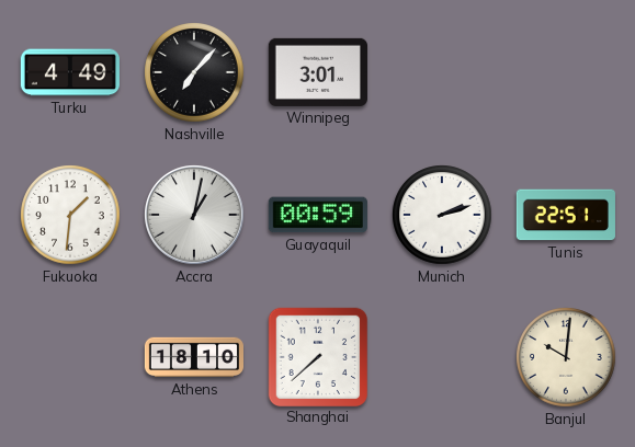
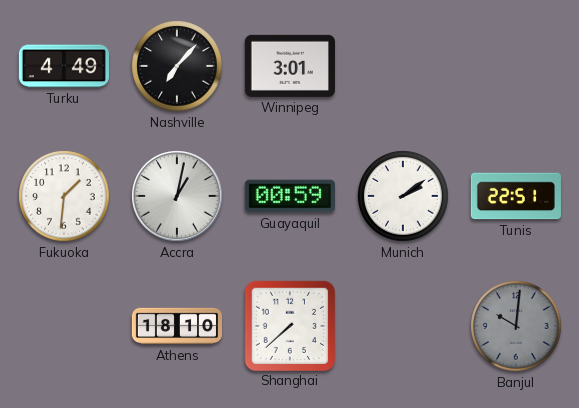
Munich: 2:12 -> 2:09 (403, 196)
Banjul dial: cream -> grey (516, 326)
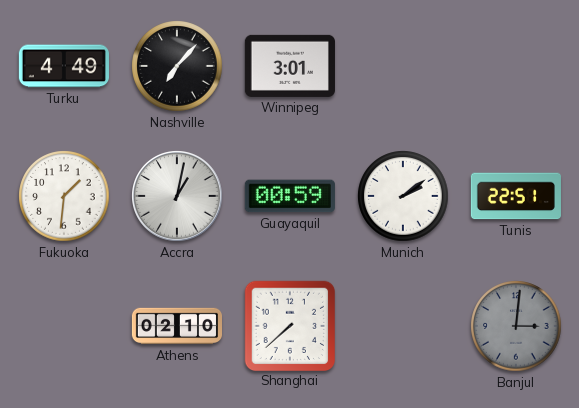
Athens: 18:10 -> 02:10 (176, 326)
Banjul: 10:01 -> 3:01 (516, 326)
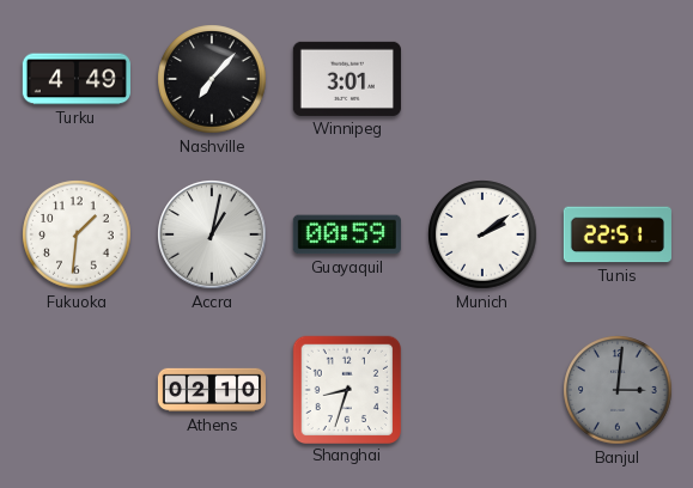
Shanghai: 7:38 -> 8:33 (346, 389)
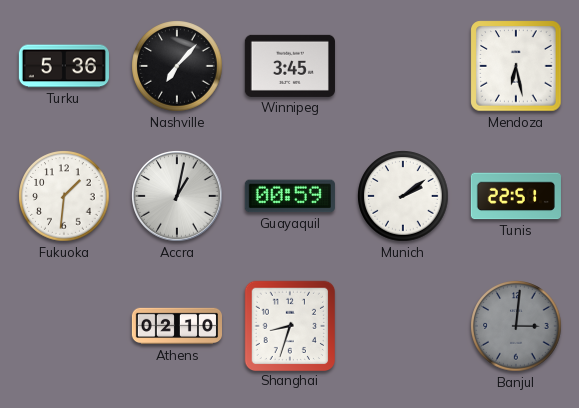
Turku: 4:49 -> 5:36 (64, 66)
Winnipeg: 3:01 -> 3:45 (290, 66)
Mendoza: none -> 6:28 (516, 66)
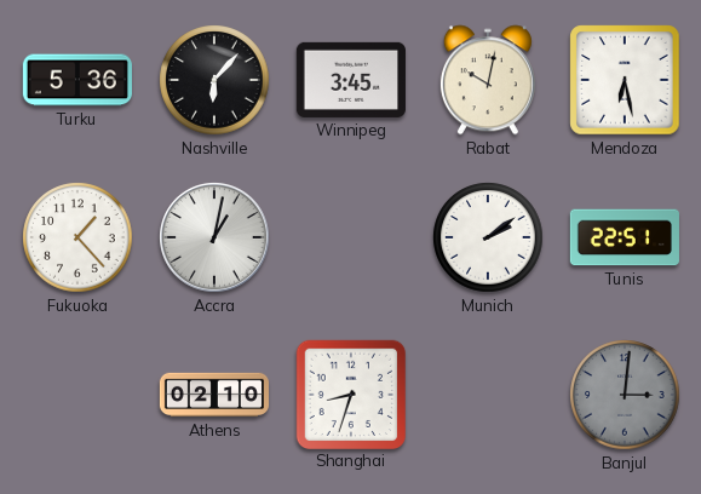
Nashville: 7:07 -> 6:07 (214, 80)
Rabat: none -> 10:02 (488, 80)
Fukuoka: 1:31 -> 1:23 (77, 237)
Guayaquil: 00:59 -> none (290, 196)
